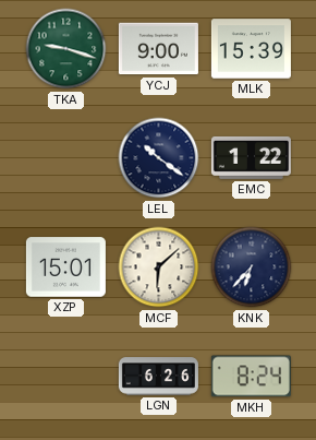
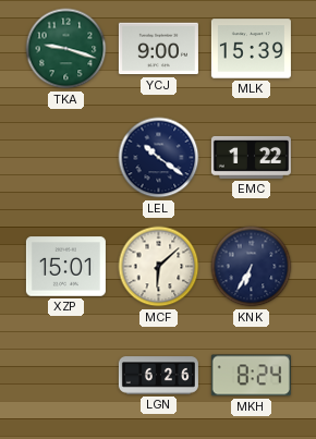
KNK: 6:37 -> 6:35 (252, 267)
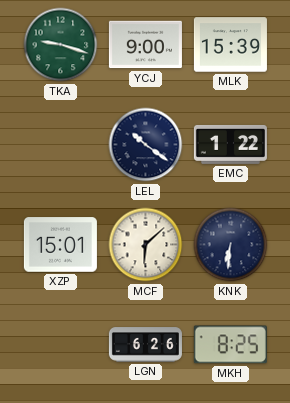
KNK: 6:35 -> 6:31 (231, 245)
MKH: 8:24 -> 8:25 (230, 345)
